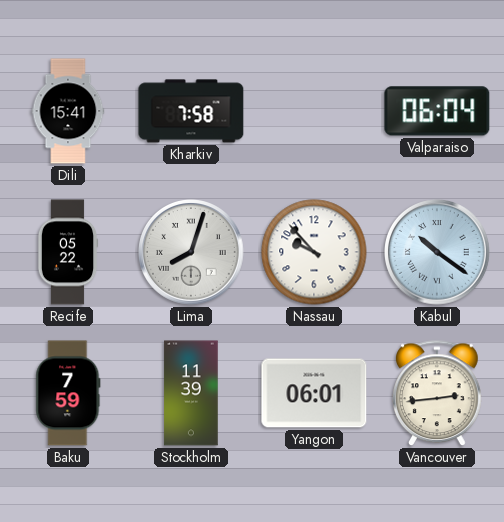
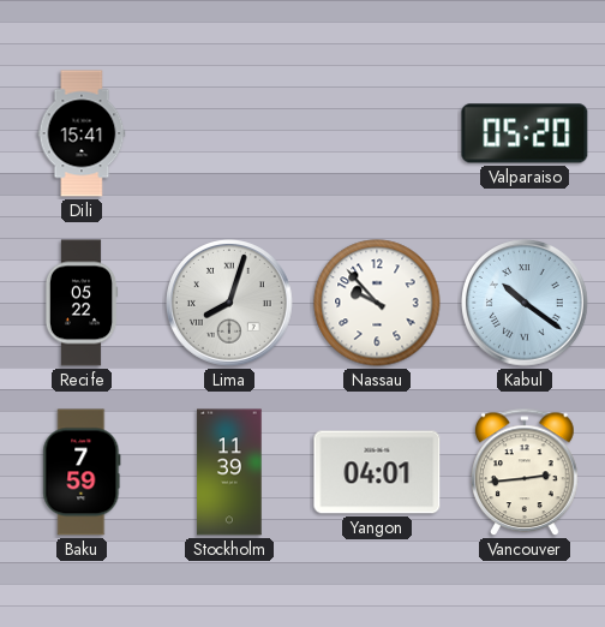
Kharkiv: 7:58 -> none (191, 111)
Valparaiso: 06:04 -> 05:20 (525, 133)
Yangon: 06:01 -> 04:01 (377, 472)
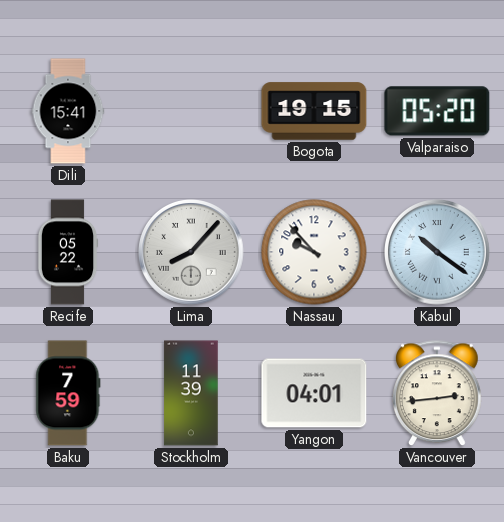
Bogota: none -> 19:15 (314, 111)
Lima: 8:03 -> 8:07 (192, 253)
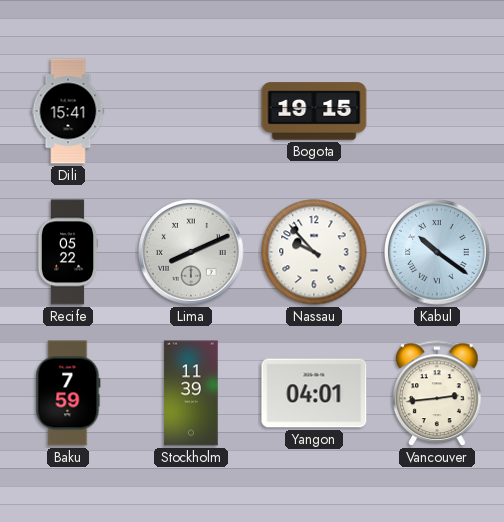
Valparaiso: 05:20 -> none (437, 111)
Lima: 8:07 -> 8:11 (192, 253)
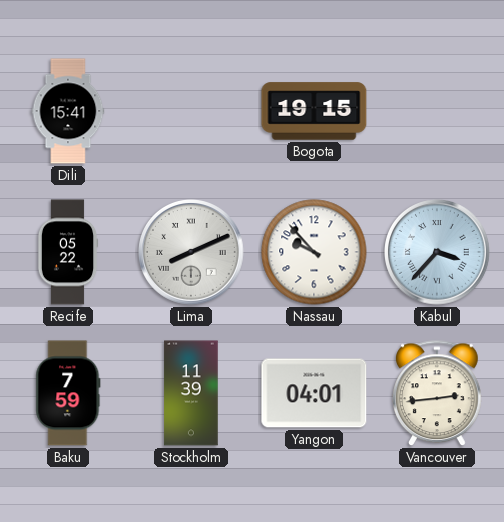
Kabul: 10:21 -> 3:37 (438, 253)
